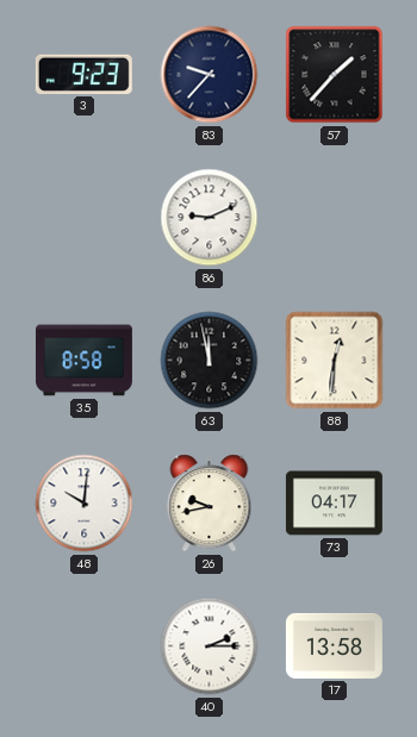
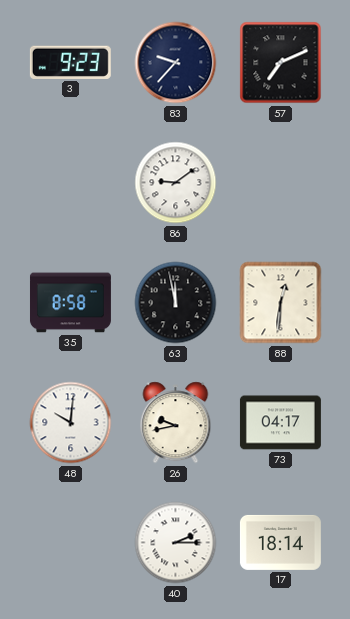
57: 1:37 -> 7:11 (281, 63)
86: 9:11 -> 9:09 (176, 183)
17: 13:58 -> 18:14 (280, 542)
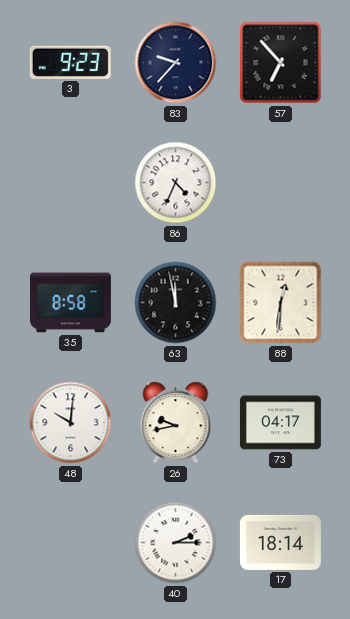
57: 7:11 -> 6:53 (281, 63)
86: 9:09 -> 4:34 (176, 183)
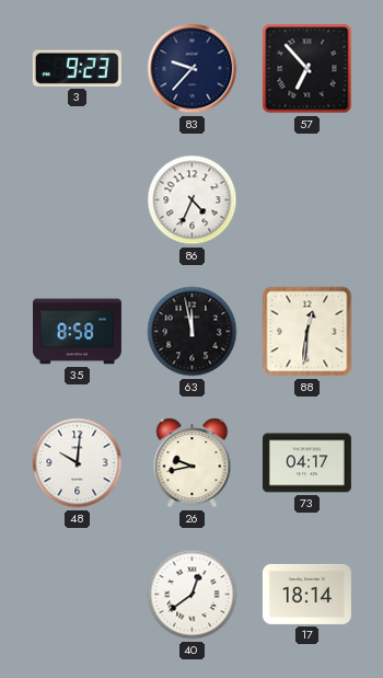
40: 2:15 -> 12:39 (193, 595)
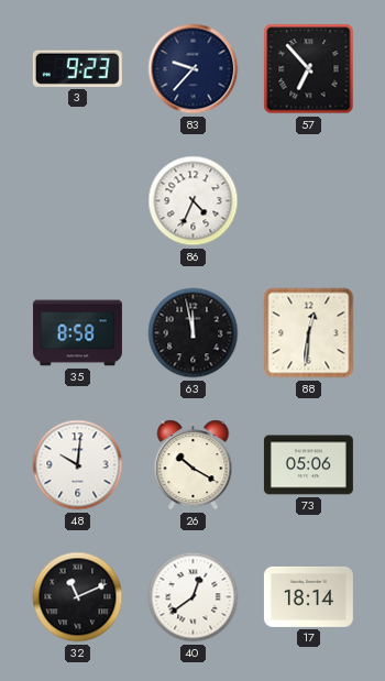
26: 9:43 -> 10:20 (194, 465)
73: 04:17 -> 05:06 (308, 465)
32: none -> 11:11 (78, 597)
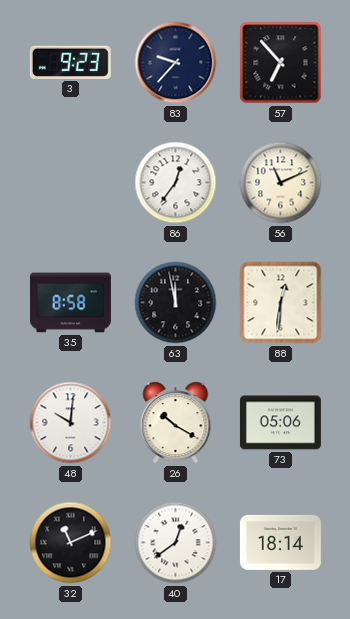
86: 4:34 -> 12:36 (176, 183)
56: none -> 11:11 (281, 183)
